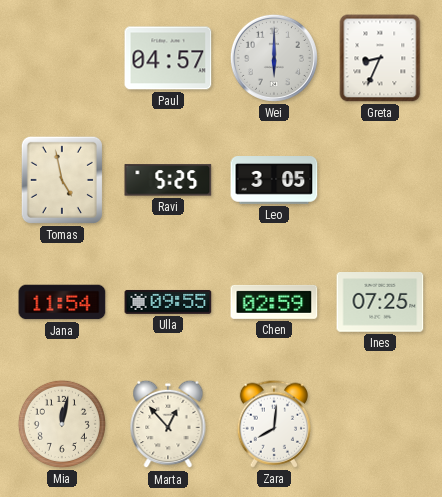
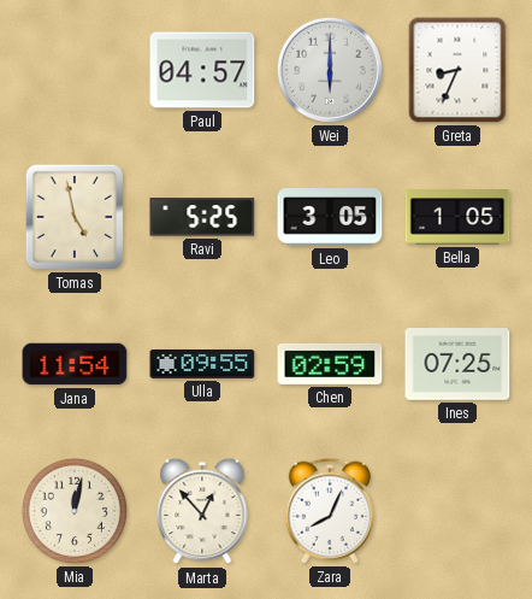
Bella: none -> 1:05 (457, 217)
Zara: 8:01 -> 8:04 (330, 511)
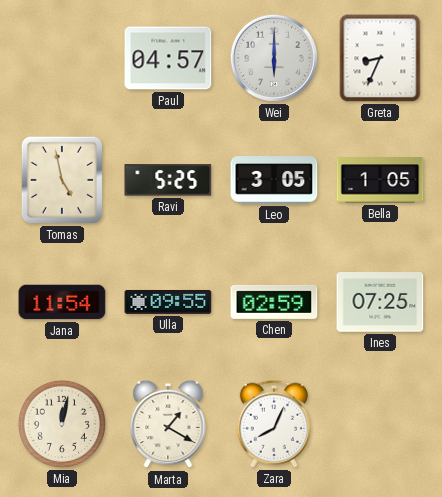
Marta: 12:53 -> 1:20 (168, 424)
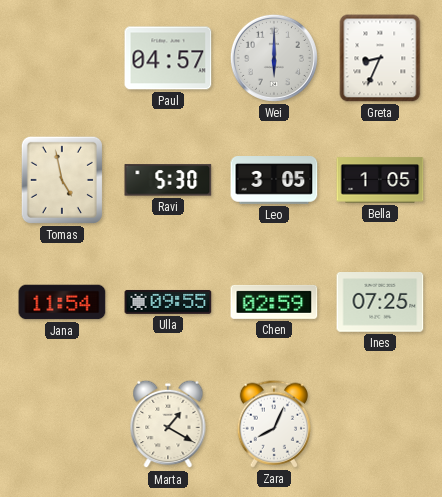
Ravi: 5:25 -> 5:30 (168, 180)
Mia: 12:02 -> none (62, 424)
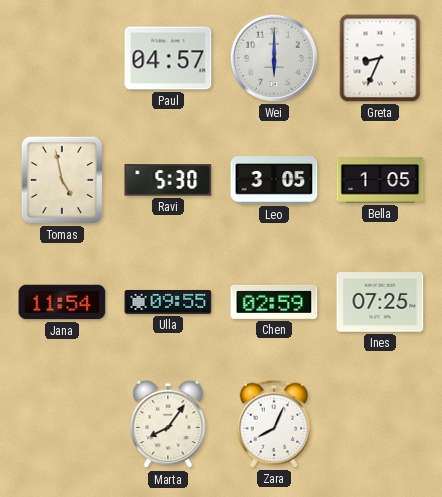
Marta: 1:20 -> 8:06 (168, 424)
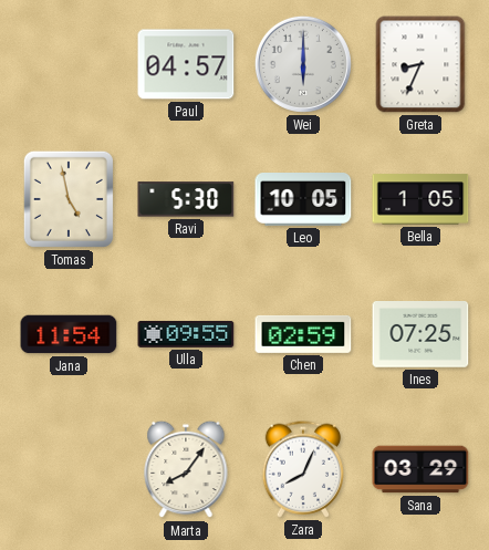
Leo: 3:05 -> 10:05 (303, 200)
Sana: none -> 03:29 (420, 469)
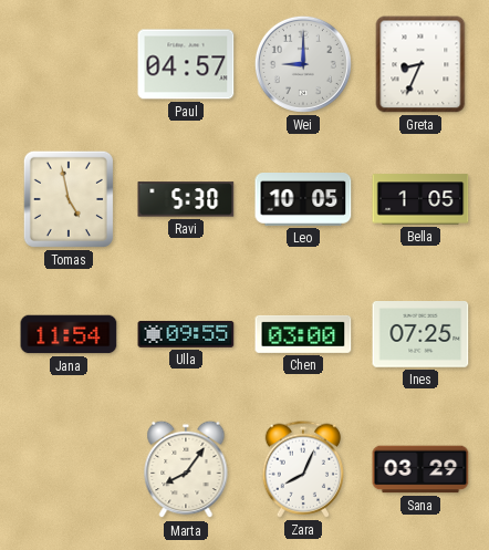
Wei: 6:00 -> 9:00 (303, 64)
Chen: 02:59 -> 03:00 (303, 334)
